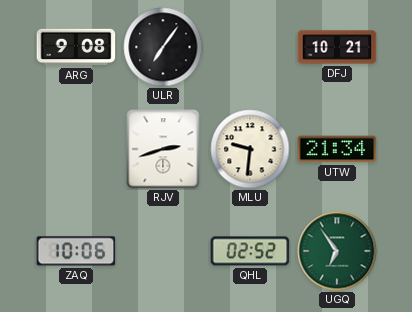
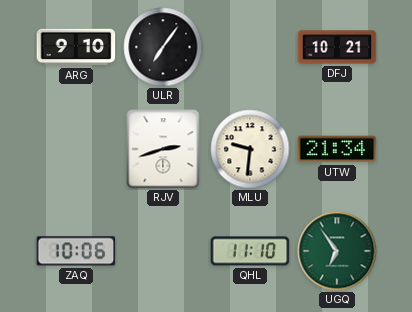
ARG: 9:08 -> 9:10 (76, 47)
QHL: 02:52 -> 11:10 (250, 251)
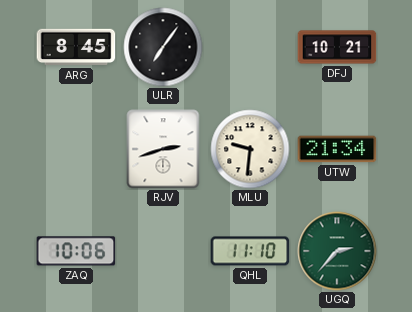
ARG: 9:10 -> 8:45 (76, 47)
UGQ: 6:54 -> 2:37 (337, 251)
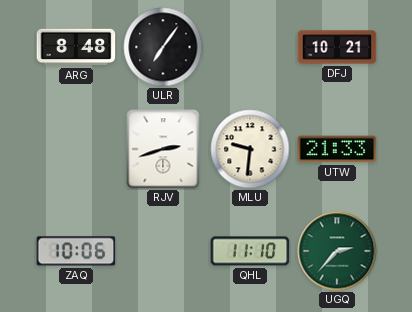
ARG: 8:45 -> 8:48 (76, 47)
UTW: 21:34 -> 21:33 (337, 149)
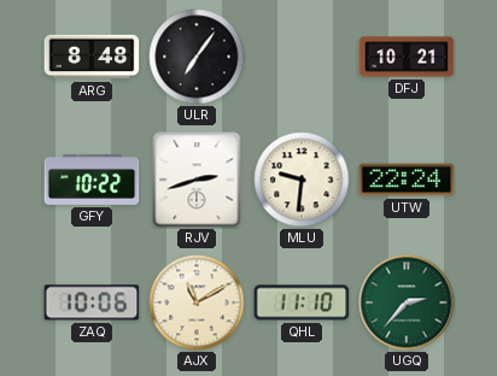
GFY: none -> 10:22 (92, 181)
UTW: 21:33 -> 22:24 (407, 180)
AJX: none -> 11:10 (197, 302)
